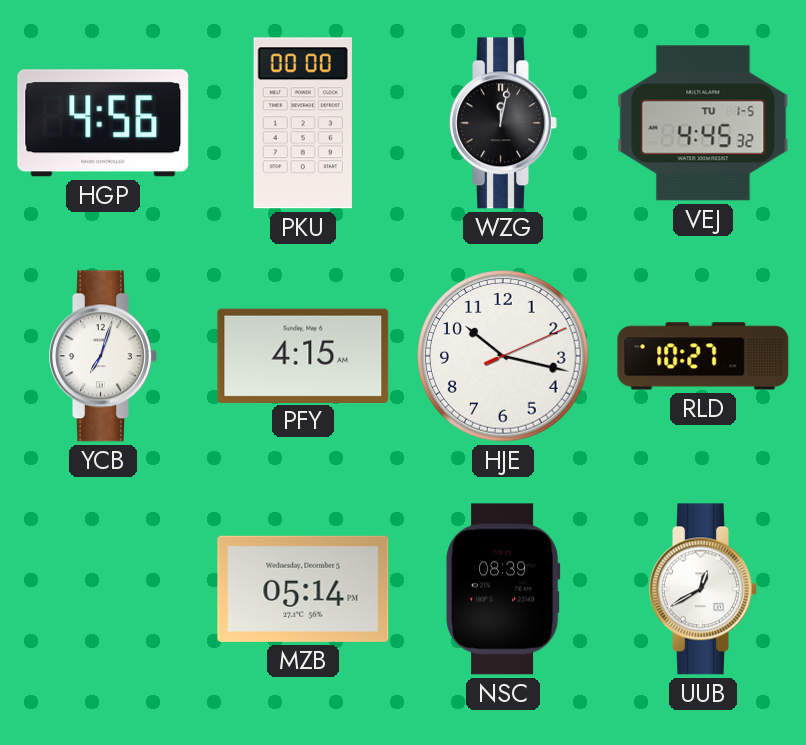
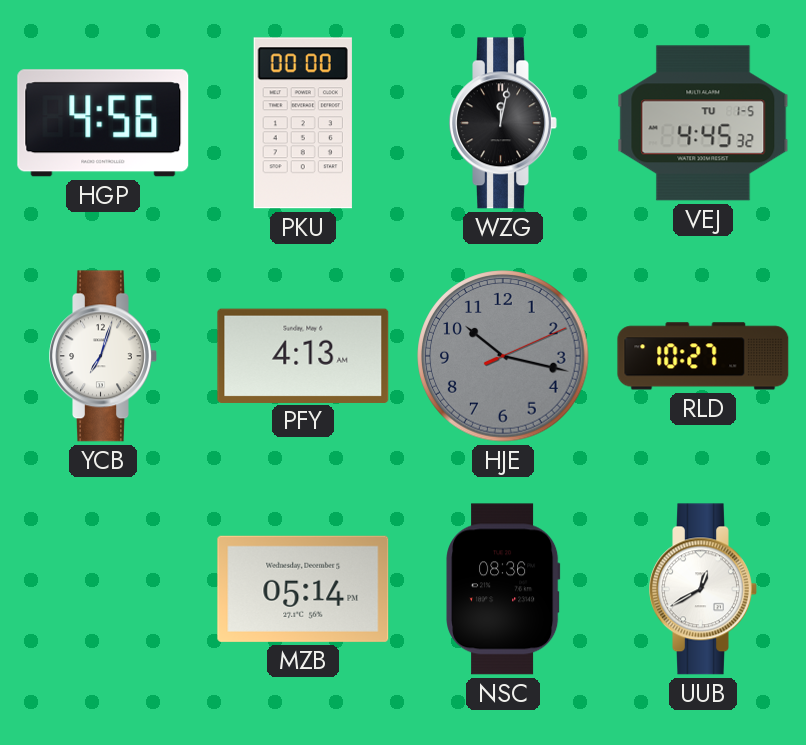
PFY: 4:15 -> 4:13 (303, 355)
HJE dial: white -> grey (503, 356)
NSC: 08:39 -> 08:36 (504, 589)
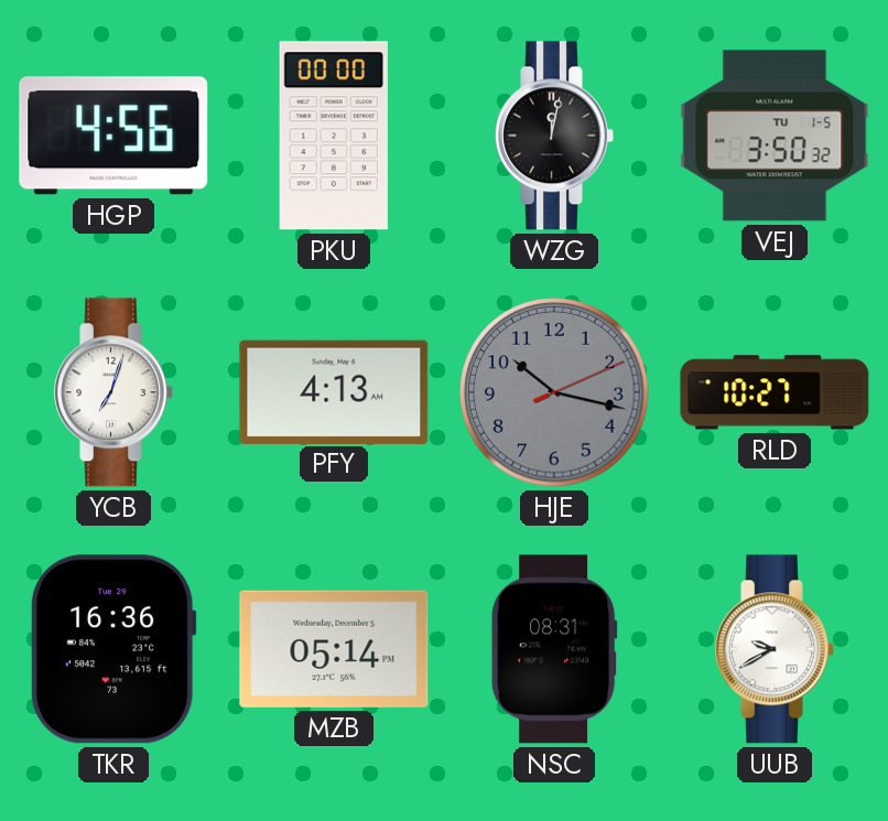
VEJ: 4:45 -> 3:50 (775, 136)
TKR: none -> 16:36 (113, 649)
NSC: 08:36 -> 08:31 (555, 649)
UUB: 12:40 -> 9:40 (775, 649)
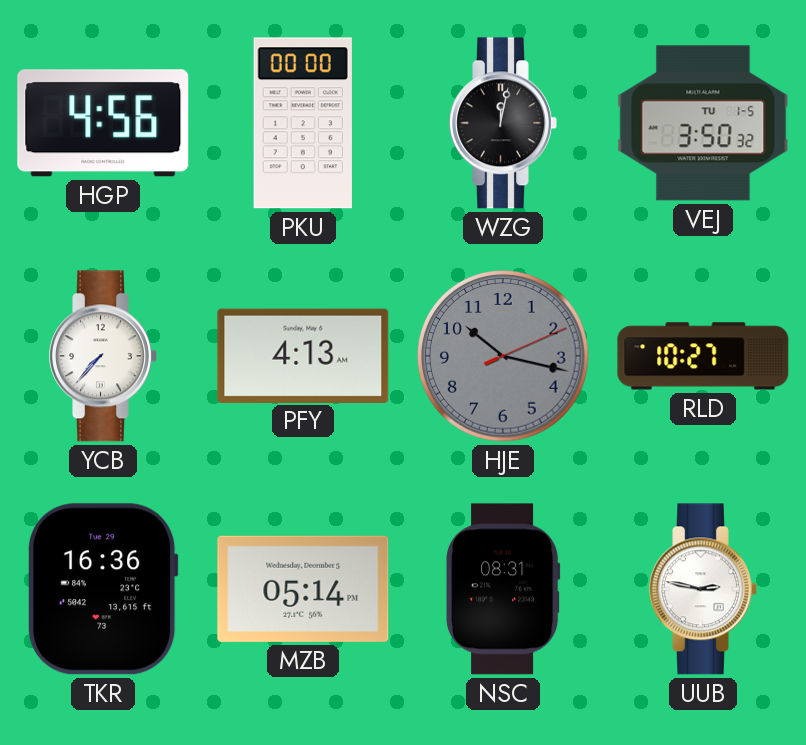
YCB: 7:03 -> 7:37 (103, 356)
UUB: 9:40 -> 2:47 (703, 589)
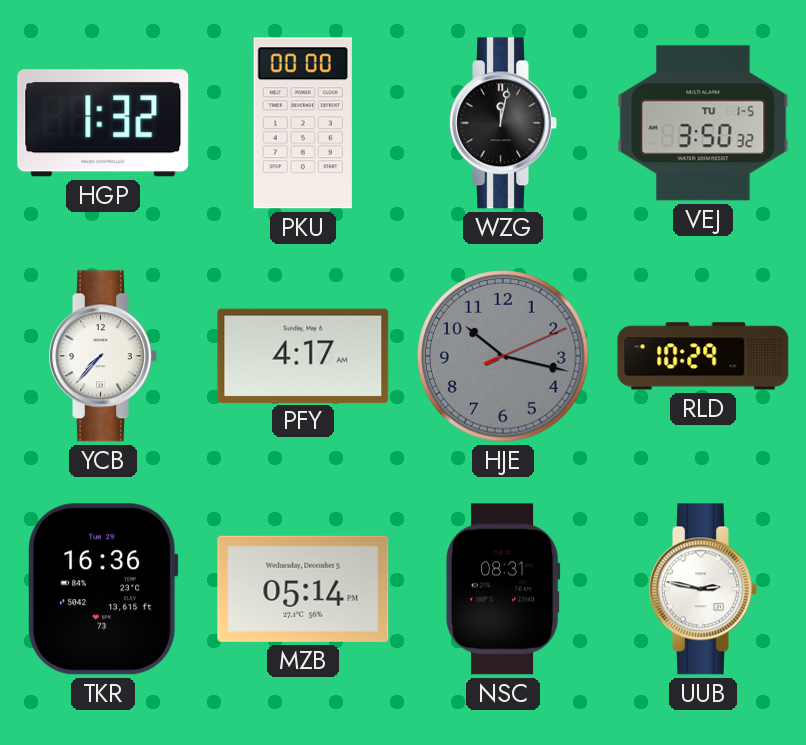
HGP: 4:56 -> 1:32 (103, 123)
PFY: 4:13 -> 4:17 (303, 355)
RLD: 10:27 -> 10:29 (703, 356)
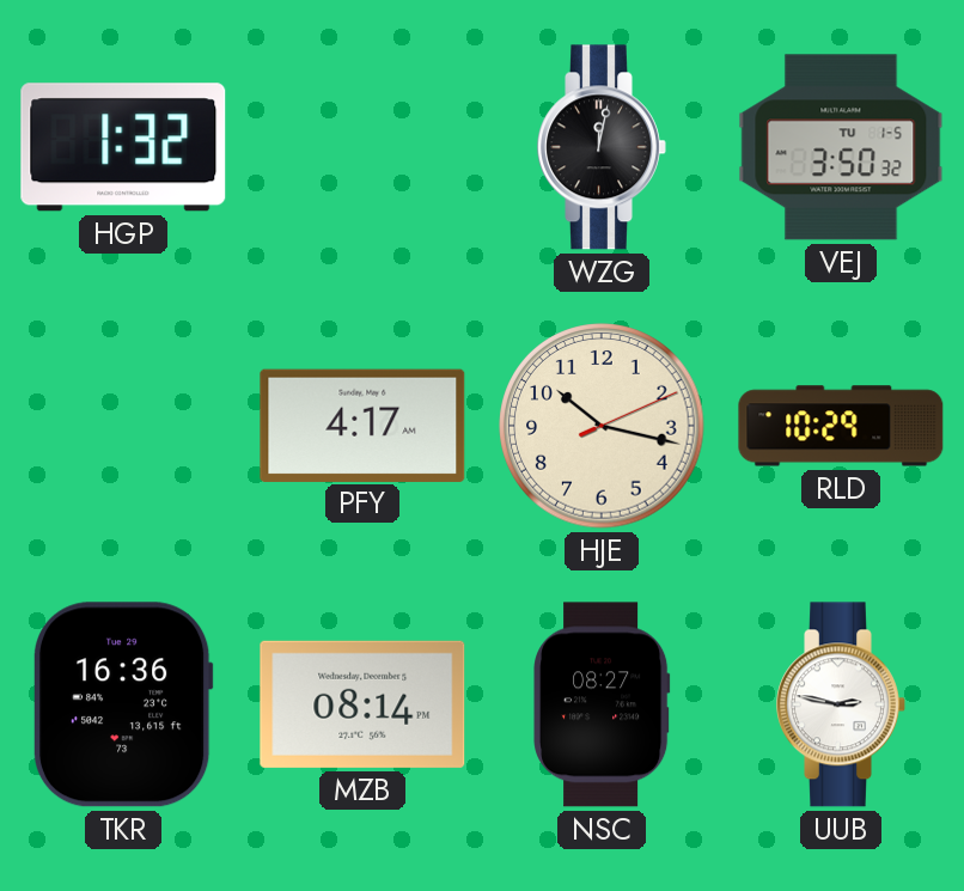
PKU: 00:00 -> none (303, 123)
YCB: 7:37 -> none (103, 356)
HJE dial: grey -> cream (602, 426)
MZB: 05:14 -> 08:14 (362, 704)
NSC: 08:31 -> 08:27 (603, 704)
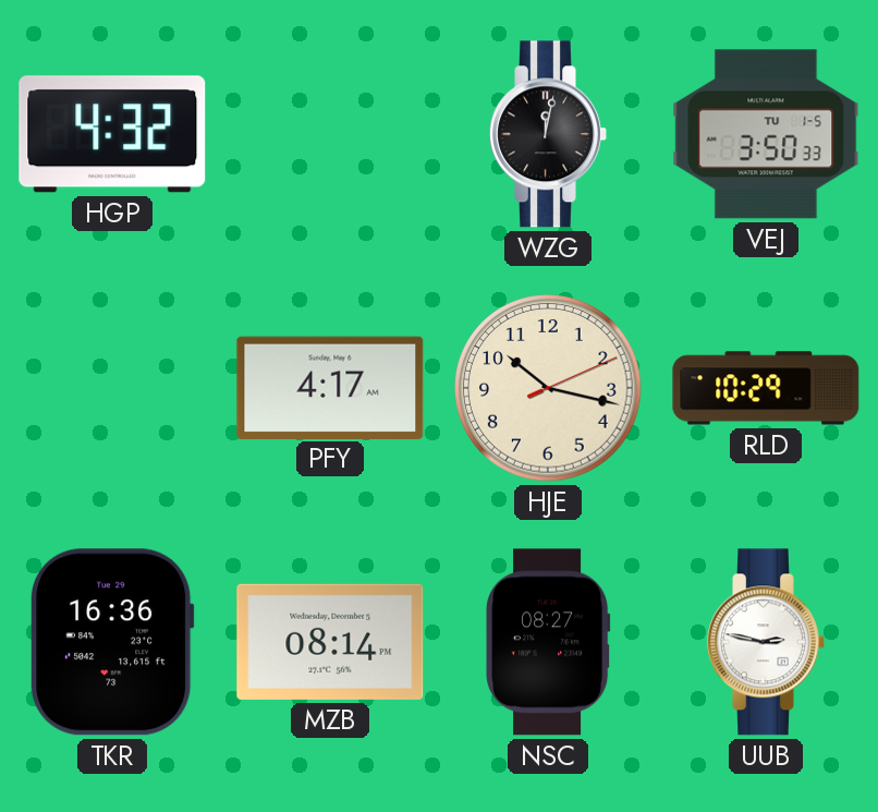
HGP: 1:32 -> 4:32 (112, 134)
VEJ: 3:50:32 -> 3:50:33 (766, 134)
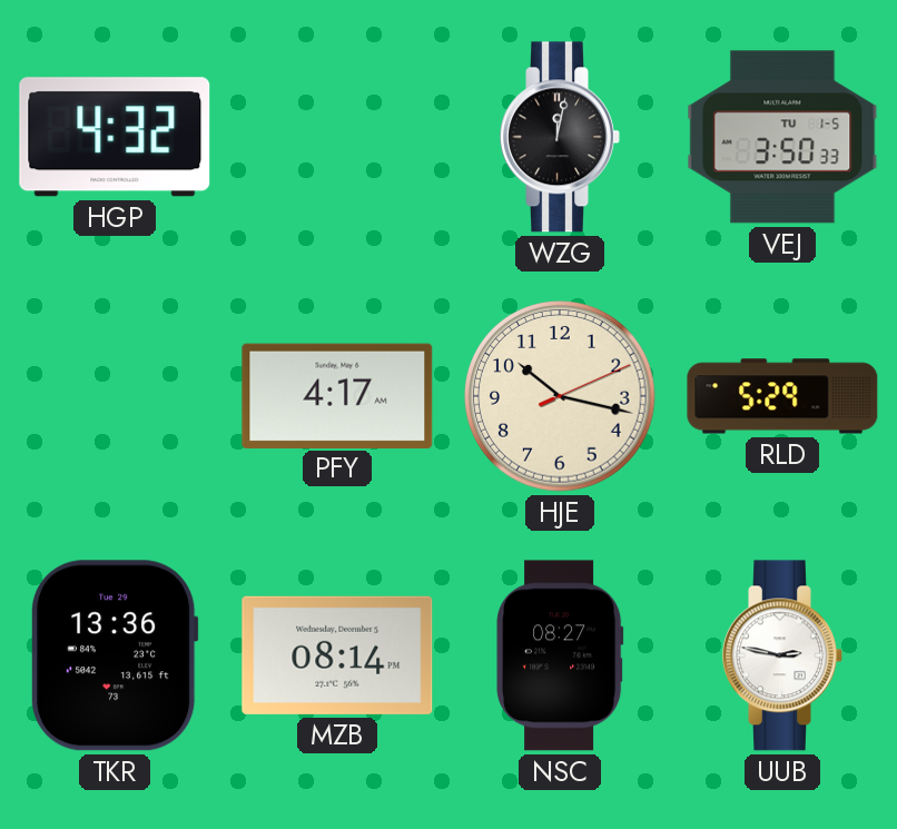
RLD: 10:29 -> 5:29 (782, 396)
TKR: 16:36 -> 13:36 (115, 655)
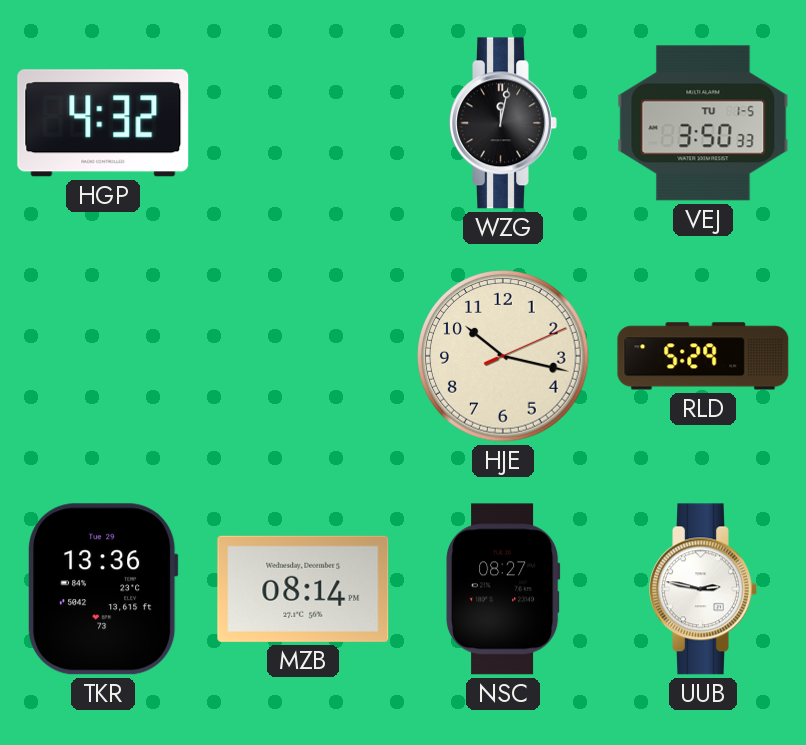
PFY: 4:17 -> none (337, 395)
